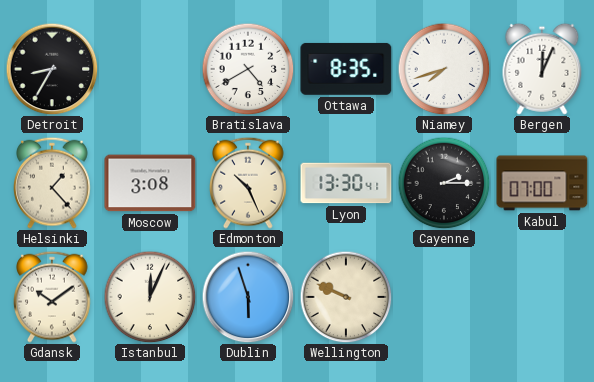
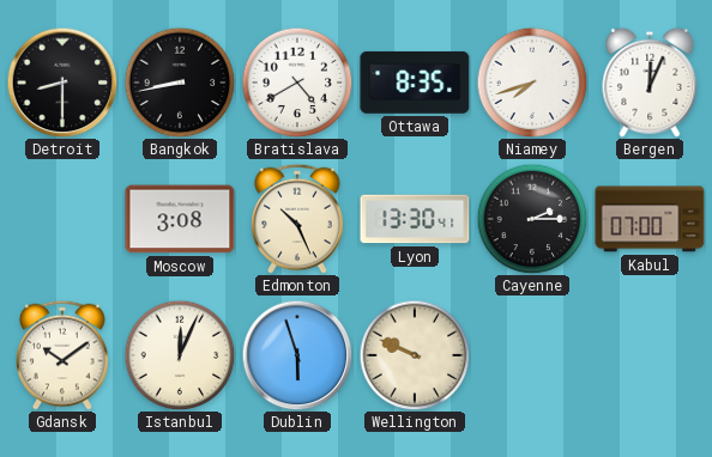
Detroit: 8:35 -> 8:30 (62, 83)
Bangkok: none -> 8:43 (180, 83)
Helsinki: 1:23 -> none (53, 183)
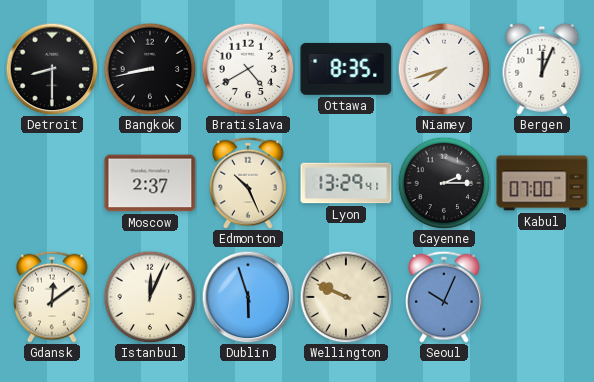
Moscow: 3:08 -> 2:37 (150, 183)
Lyon: 13:30 -> 13:29 (346, 183)
Gdansk: 10:09 -> 12:09 (53, 297)
Seoul: none -> 10:04 (445, 297)
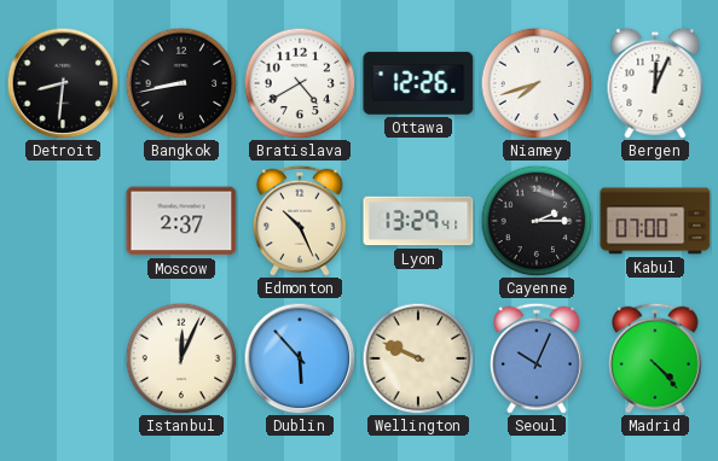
Detroit: 8:30 -> 8:31 (63, 83)
Ottawa: 8:35 -> 12:26 (418, 83)
Gdansk: 12:09 -> none (53, 297)
Dublin: 5:57 -> 5:53 (300, 358)
Madrid: none -> 4:23 (656, 358)
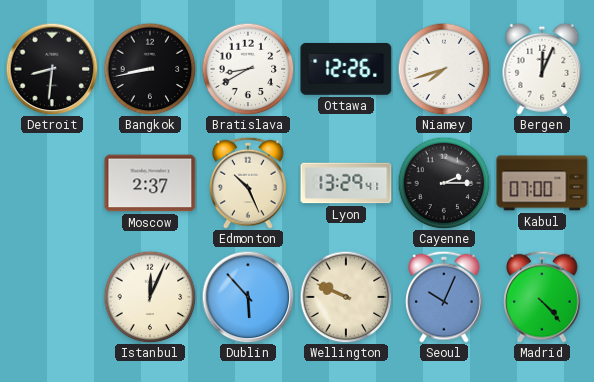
Bratislava: 4:40 -> 8:40 (248, 69)
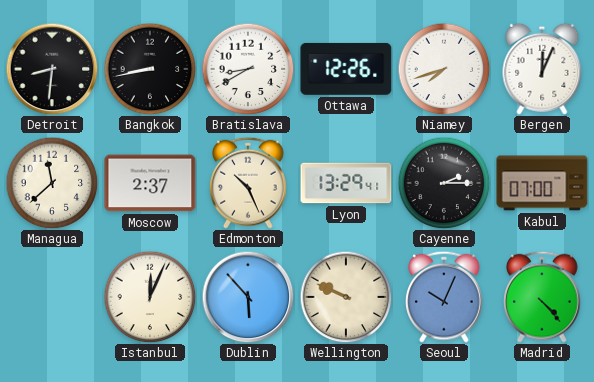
Managua: none -> 11:38 (52, 183)
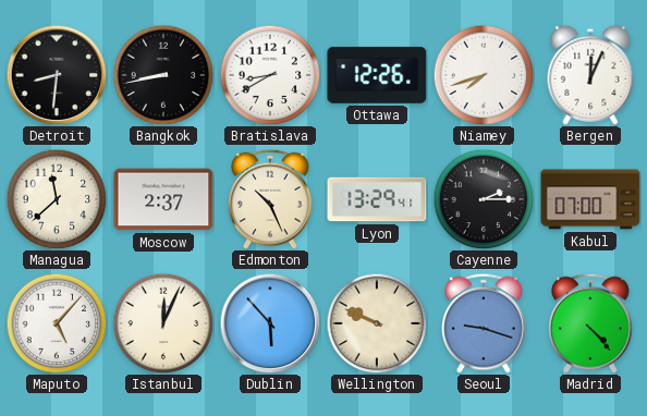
Maputo: none -> 5:07 (57, 323)
Seoul: 10:04 -> 9:18 (485, 323)
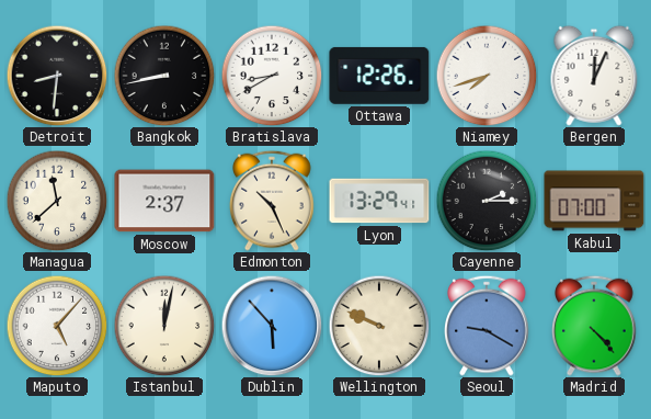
Istanbul: 12:04 -> 12:02 (164, 326)
Seoul: 9:18 -> 9:20 (488, 326)
